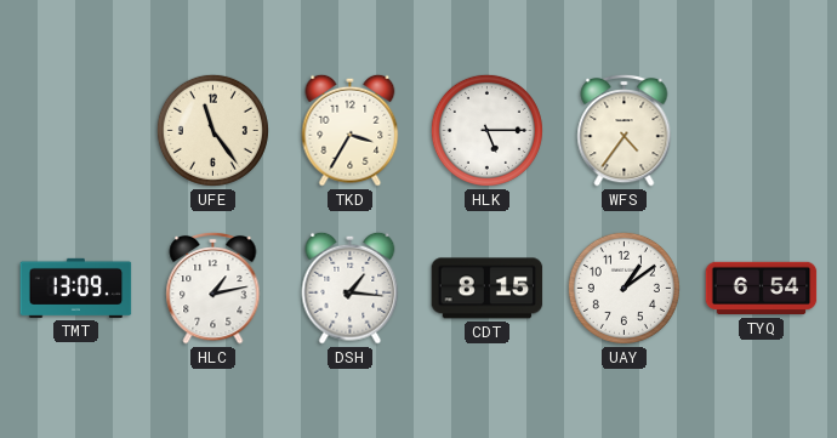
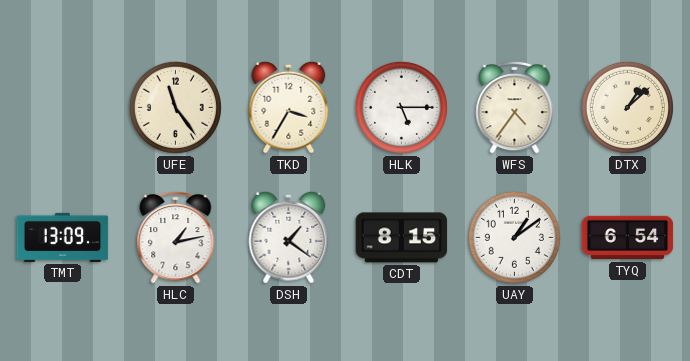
DTX: none -> 1:08 (627, 107)
DSH: 1:16 -> 1:21 (289, 237)
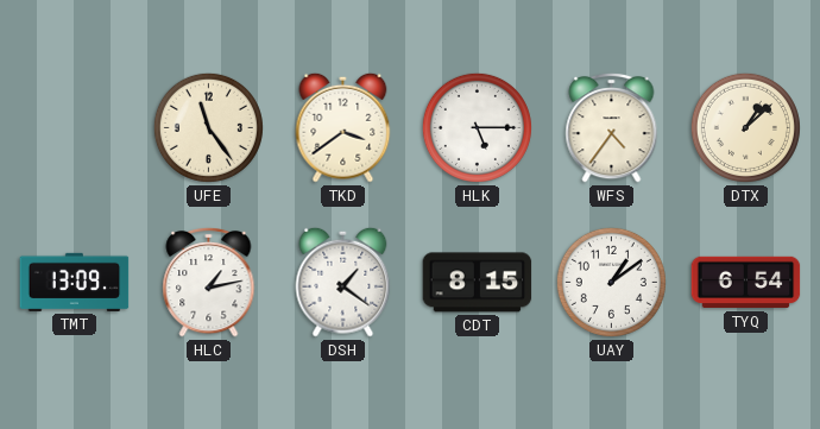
TKD: 3:35 -> 3:39 (343, 127)
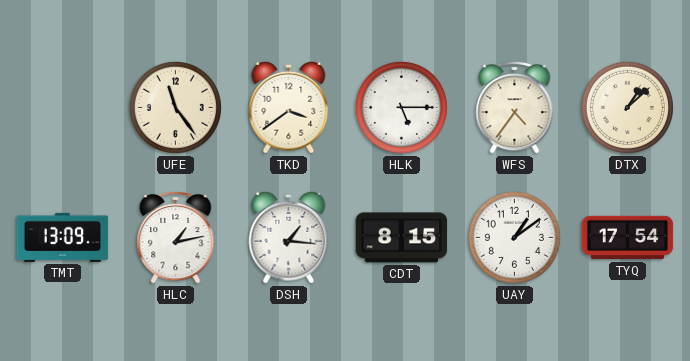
DSH: 1:21 -> 1:16 (289, 237)
TYQ: 6:54 -> 17:54 (628, 238)
